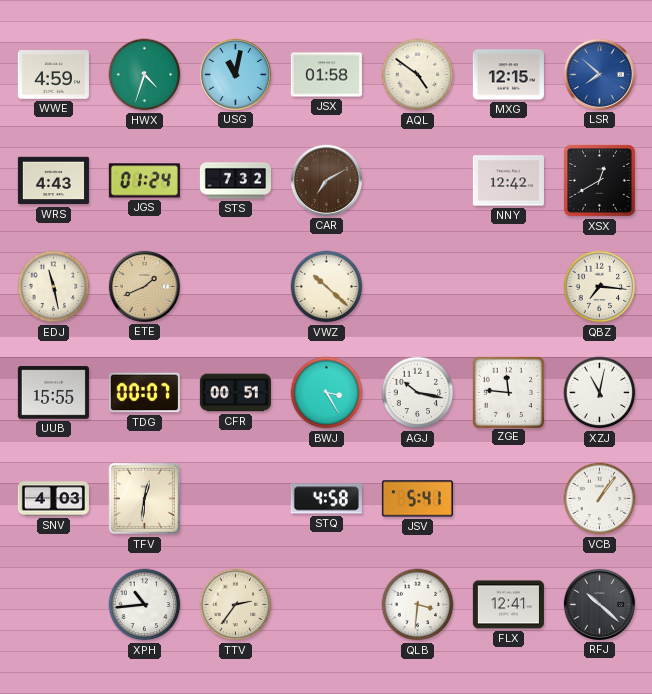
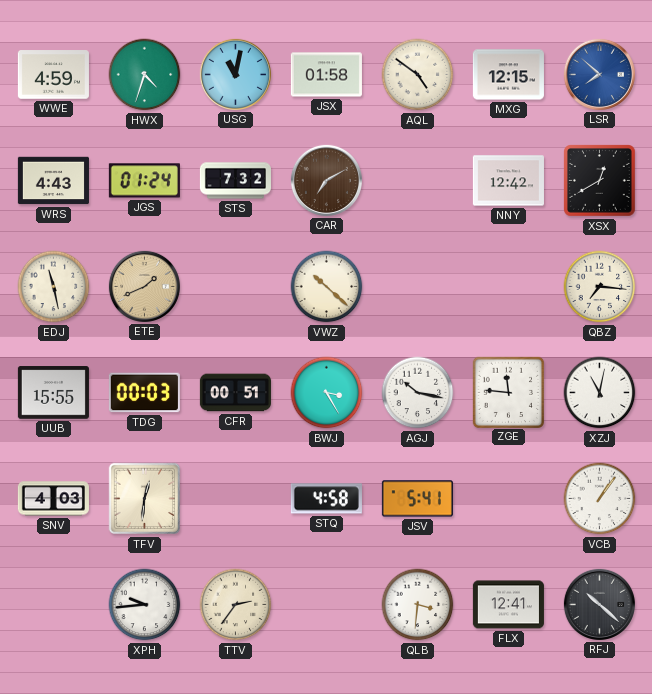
TDG: 00:07 -> 00:03 (144, 393)
XPH: 10:44 -> 9:44 (145, 605)
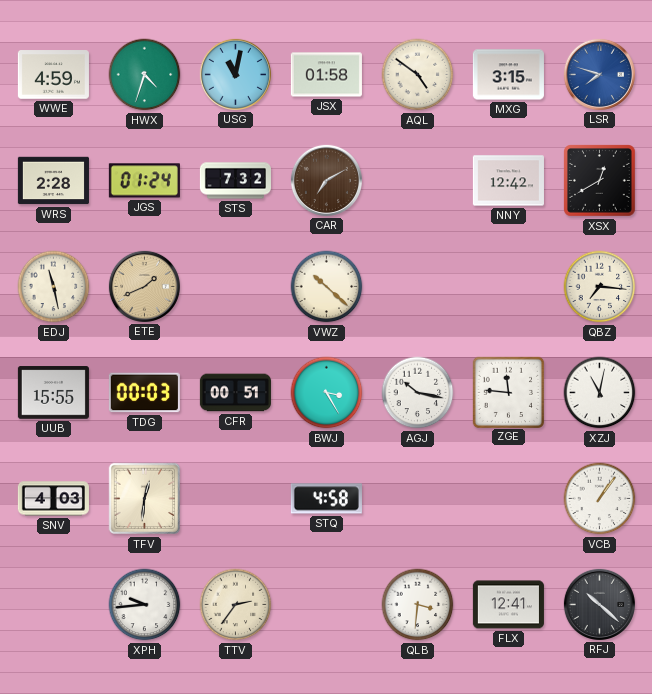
MXG: 12:15 -> 3:15 (508, 75)
LSR: 7:52 -> 7:48 (599, 74)
WRS: 4:43 -> 2:28 (53, 181)
JSV: 5:41 -> none (417, 499)
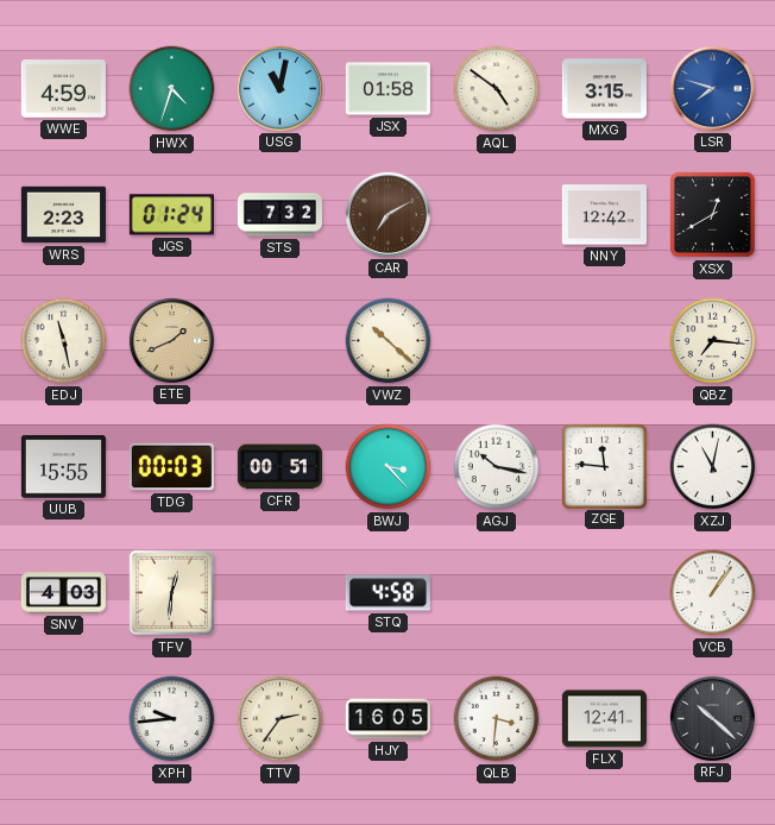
WRS: 2:28 -> 2:23 (63, 215)
BWJ: 3:25 -> 3:23 (389, 467)
HJY: none -> 16:05 (387, 719)
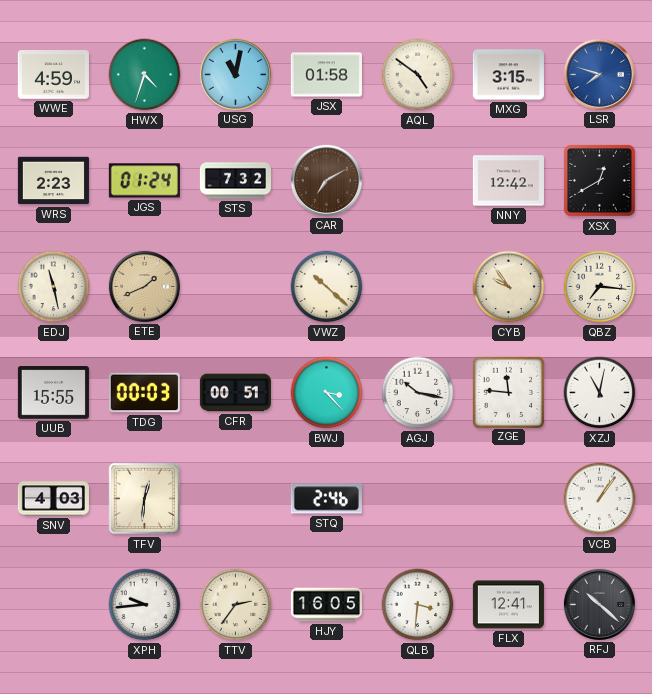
CYB: none -> 9:54 (509, 287)
STQ: 4:58 -> 2:46 (326, 499)
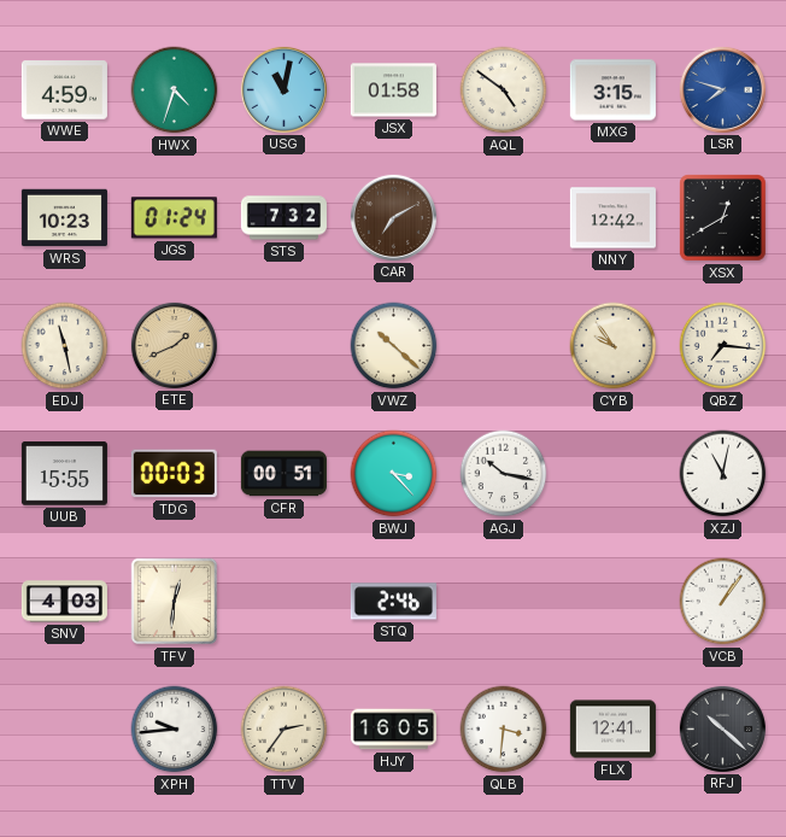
WRS: 2:23 -> 10:23 (64, 218)
ZGE: 11:46 -> none (508, 392)
